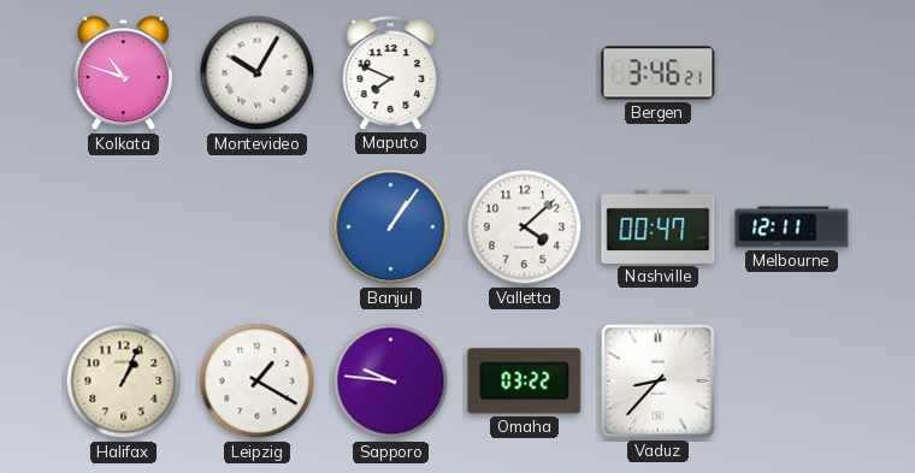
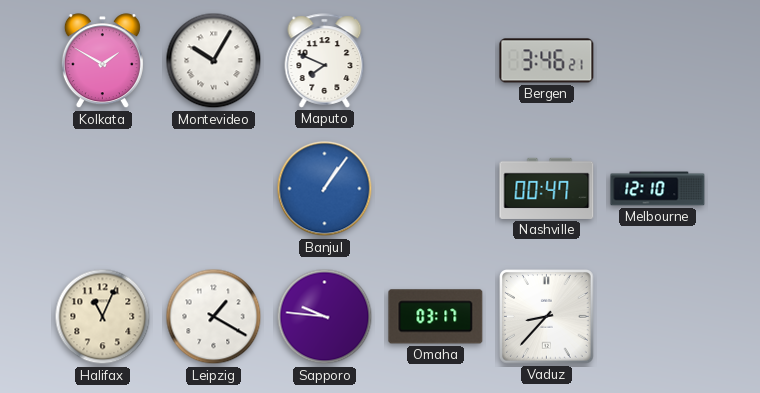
Kolkata: 10:48 -> 1:50 (102, 61)
Valletta: 4:08 -> none (525, 227)
Melbourne: 12:11 -> 12:10 (658, 189)
Halifax: 1:04 -> 11:04 (103, 317)
Omaha: 03:22 -> 03:17 (436, 317)
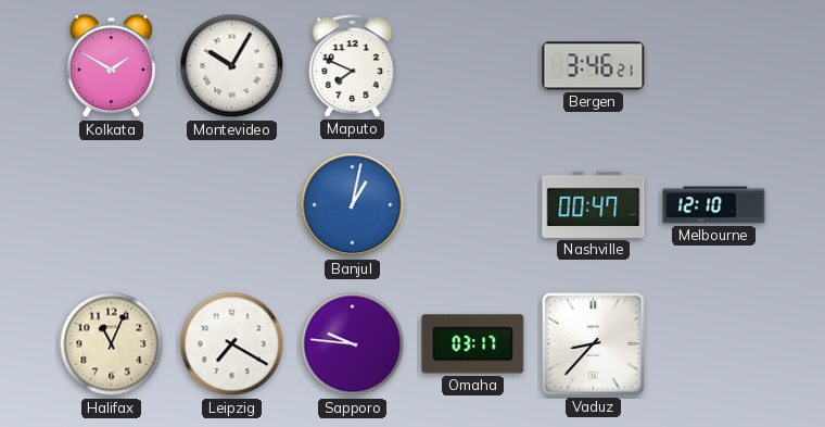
Banjul: 1:06 -> 1:02 (353, 205)
Leipzig: 1:20 -> 7:20 (232, 344)
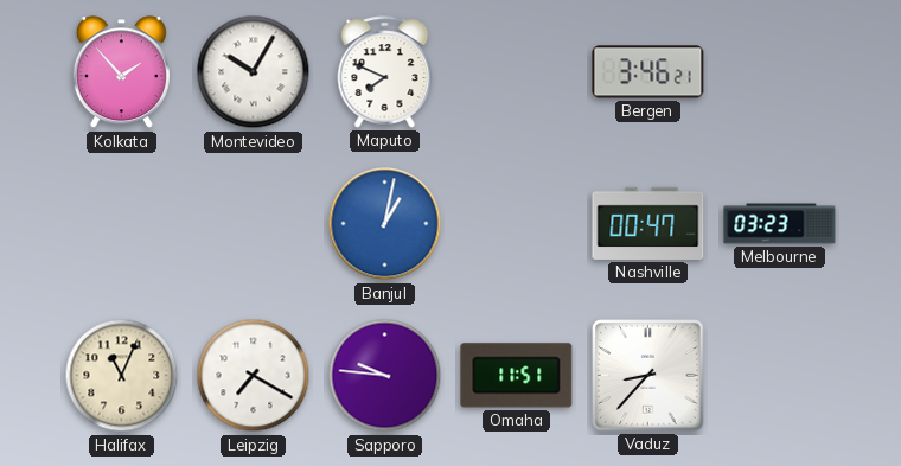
Kolkata: 1:50 -> 1:53 (121, 72)
Melbourne: 12:10 -> 03:23 (780, 224)
Omaha: 03:17 -> 11:51 (517, 376)
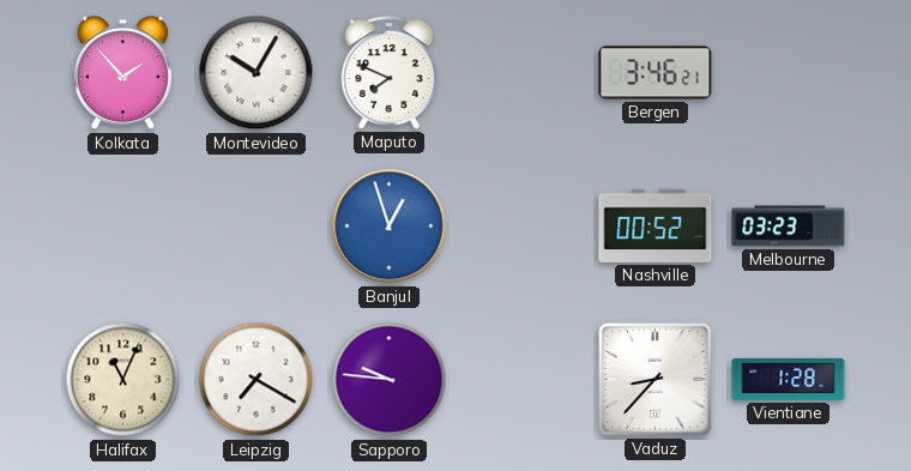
Banjul: 1:02 -> 12:57 (390, 227)
Nashville: 00:47 -> 00:52 (656, 225)
Omaha: 11:51 -> none (517, 376)
Vientiane: none -> 1:28 (789, 379)
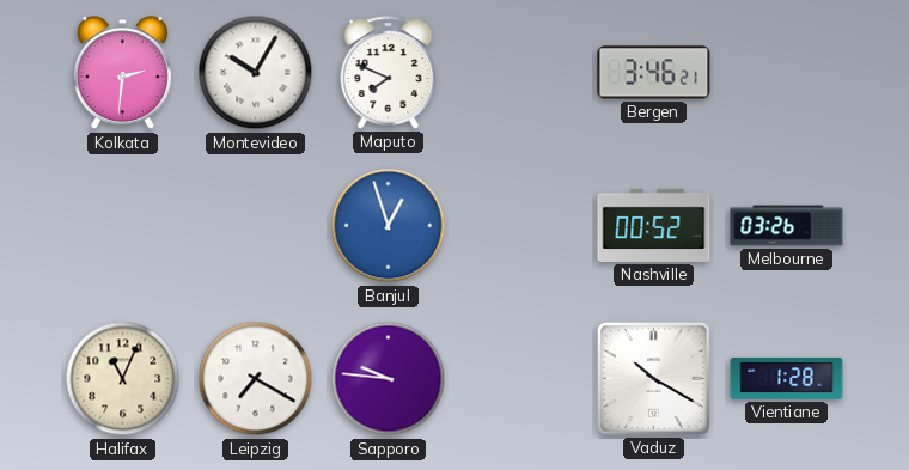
Kolkata: 1:53 -> 2:31 (122, 73)
Melbourne: 03:23 -> 03:26 (787, 226)
Vaduz: 8:37 -> 10:20 (654, 379)
